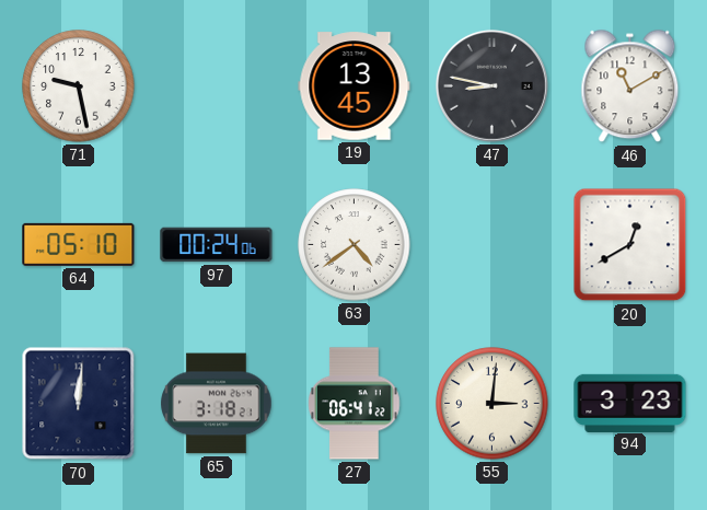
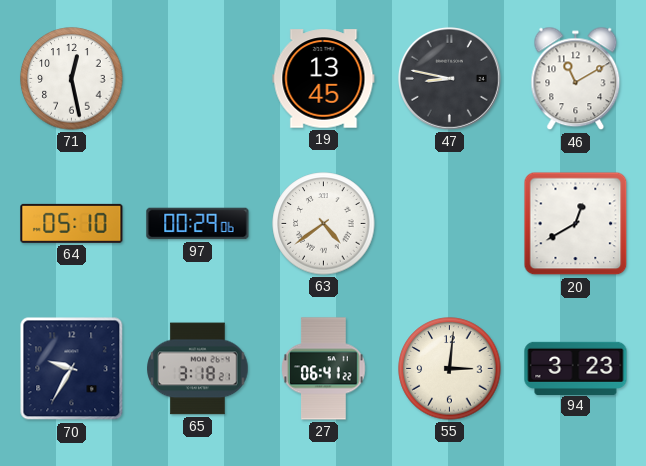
71: 9:28 -> 12:28 (72, 79)
97: 00:24 -> 00:29 (198, 224)
70: 12:01 -> 9:35 (72, 369)
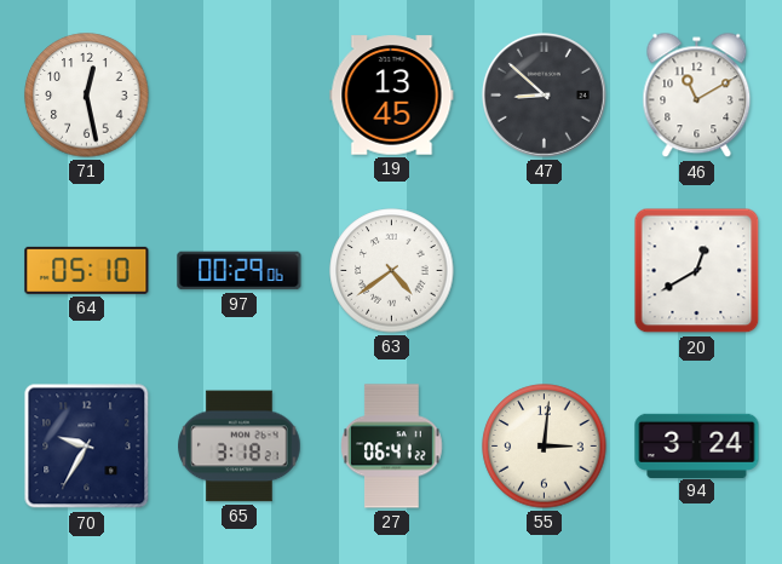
47: 8:47 -> 8:52 (544, 94)
94: 3:23 -> 3:24 (697, 445)
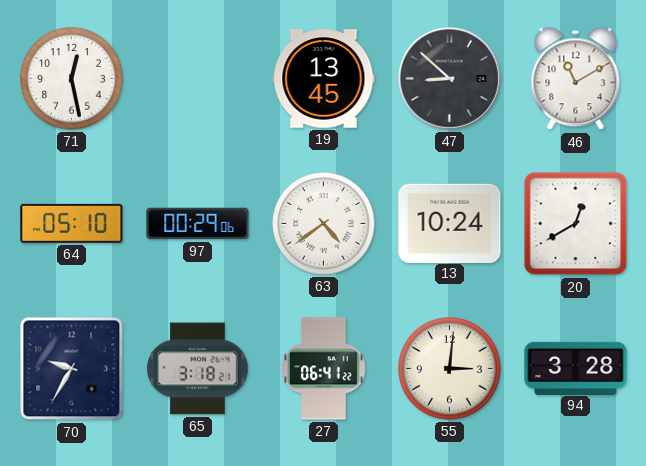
13: none -> 10:24 (450, 223)
94: 3:24 -> 3:28 (576, 368)
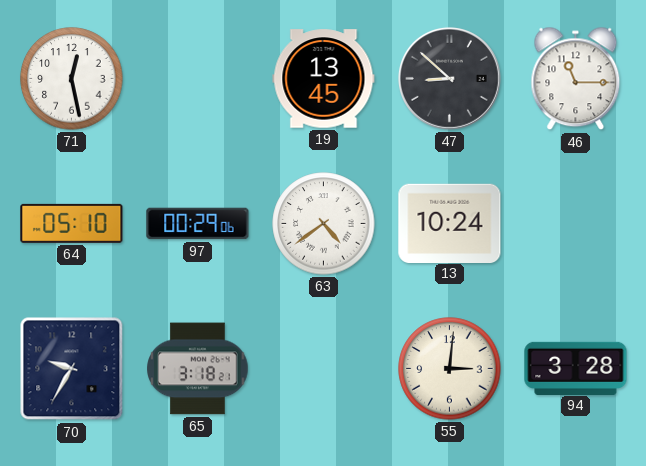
46: 11:10 -> 11:15 (576, 79)
20: 12:40 -> none (576, 224)
27: 06:41 -> none (324, 369)
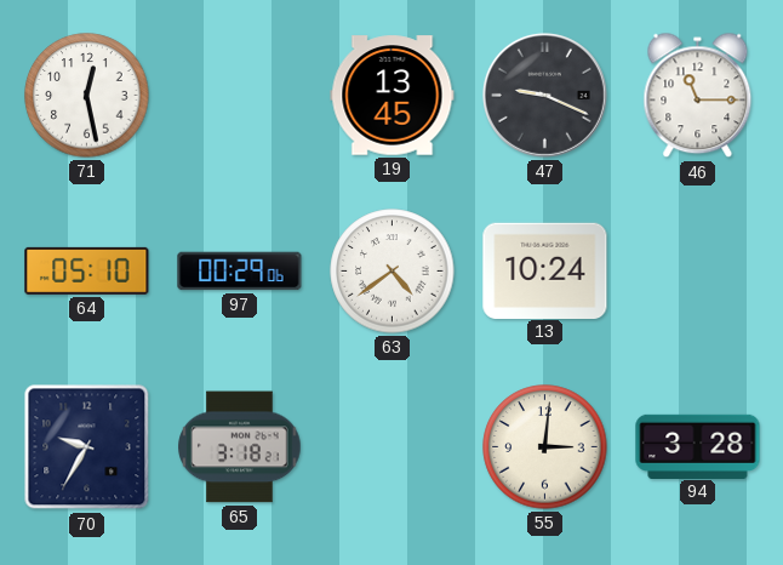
47: 8:52 -> 9:19 (544, 95)
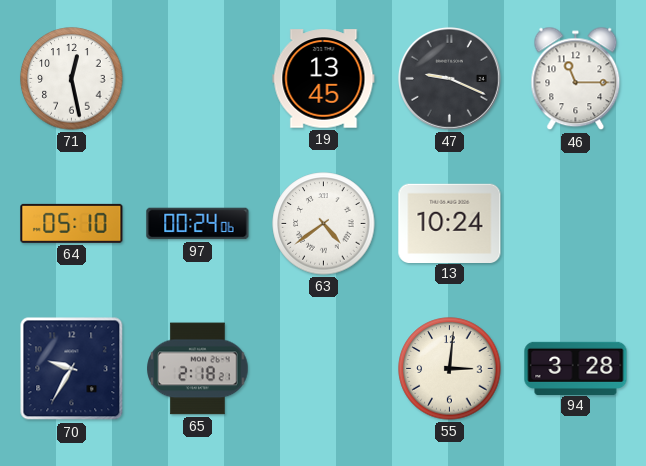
97: 00:29 -> 00:24 (198, 224)
65: 3:18 -> 2:18 (198, 369)
